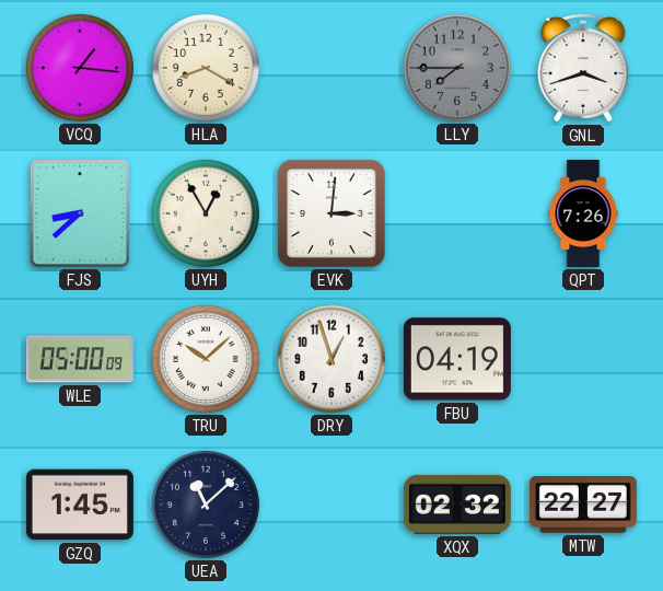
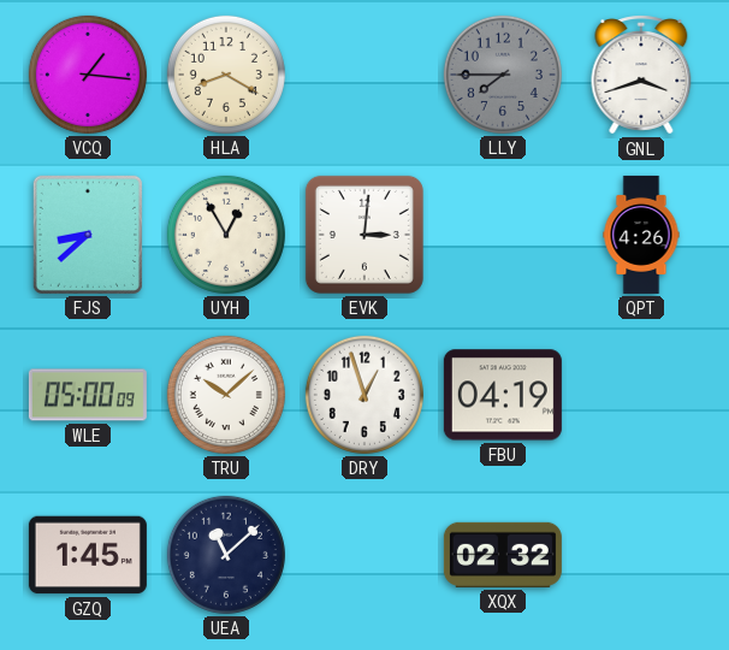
QPT: 7:26 -> 4:26 (641, 235)
MTW: 22:27 -> none (583, 506)
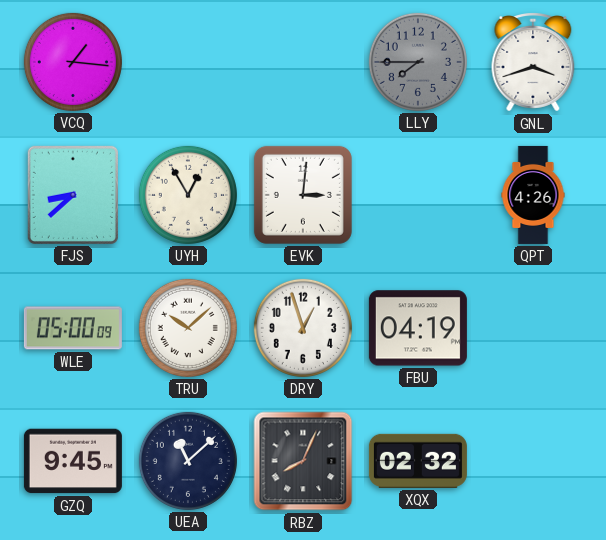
HLA: 8:20 -> none (226, 75)
GZQ: 1:45 -> 9:45 (73, 461)
RBZ: none -> 8:04 (303, 461)
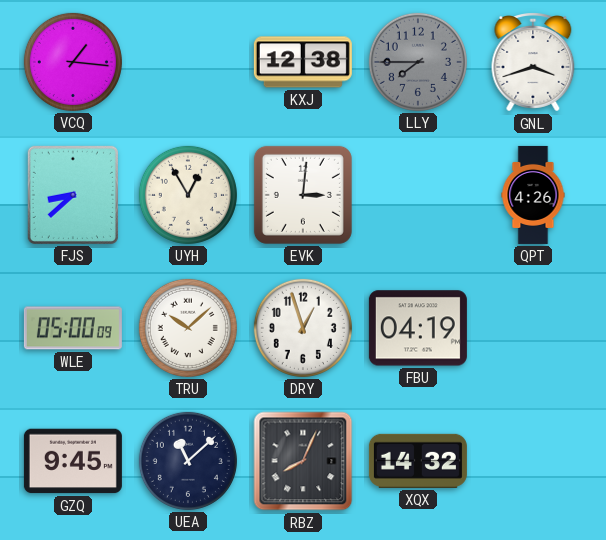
KXJ: none -> 12:38 (303, 62)
XQX: 02:32 -> 14:32 (418, 461)
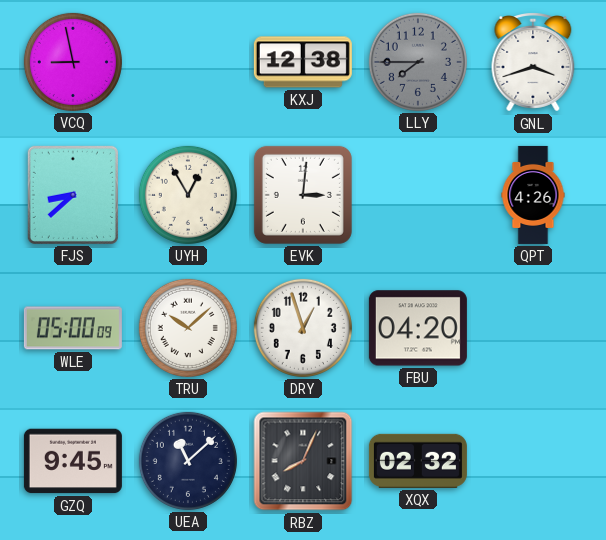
VCQ: 1:16 -> 8:58 (73, 62)
FBU: 04:19 -> 04:20 (418, 328)
XQX: 14:32 -> 02:32 (418, 461)
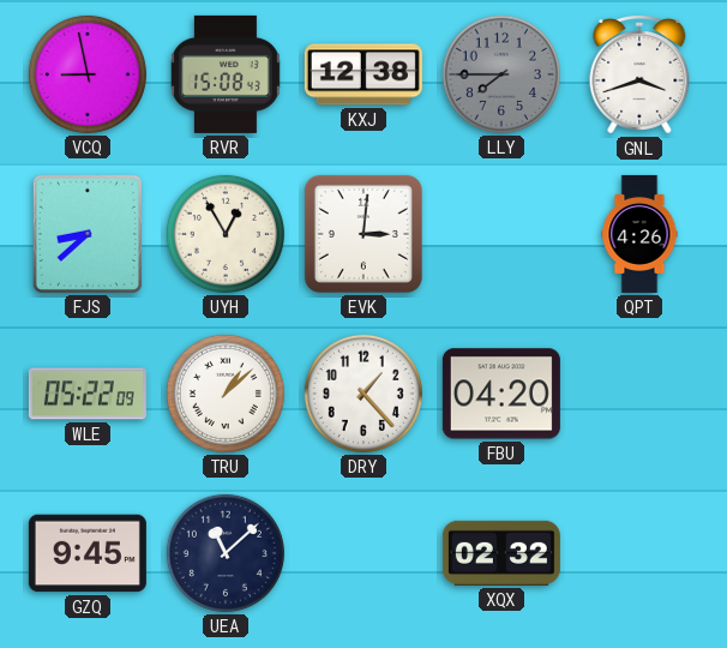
RVR: none -> 15:08 (226, 74)
WLE: 05:00 -> 05:22 (88, 394)
TRU: 10:08 -> 1:08 (226, 394)
DRY: 12:57 -> 1:23 (363, 394)
RBZ: 8:04 -> none (303, 461)
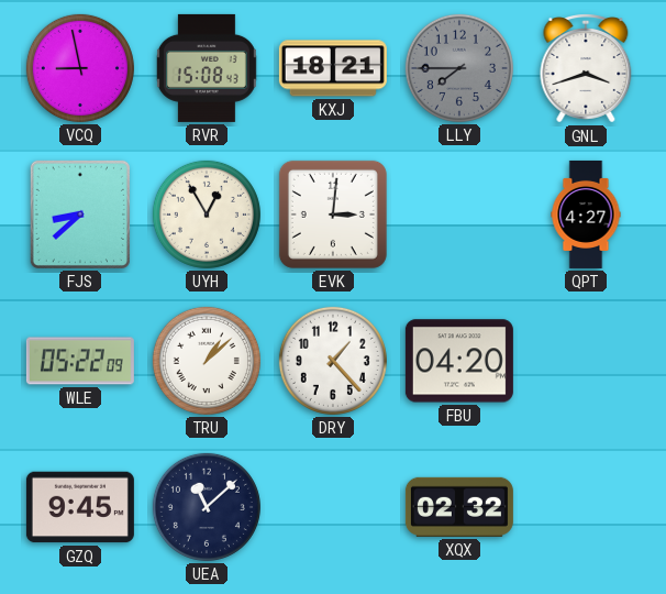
KXJ: 12:38 -> 18:21 (333, 68)
QPT: 4:26 -> 4:27 (586, 215)
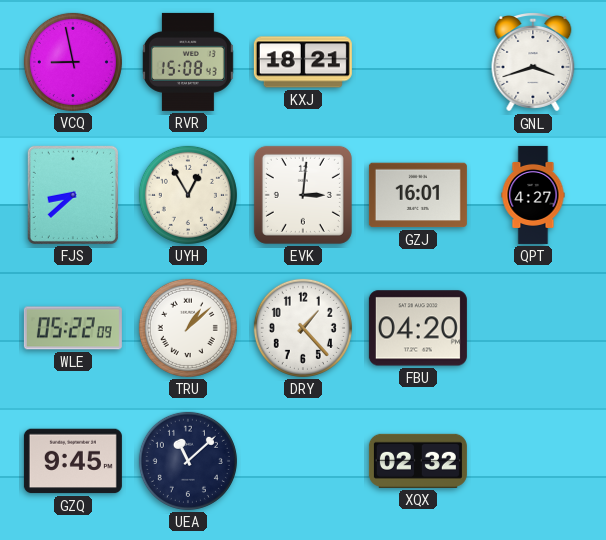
LLY: 7:45 -> none (459, 68)
GZJ: none -> 16:01 (418, 195)
